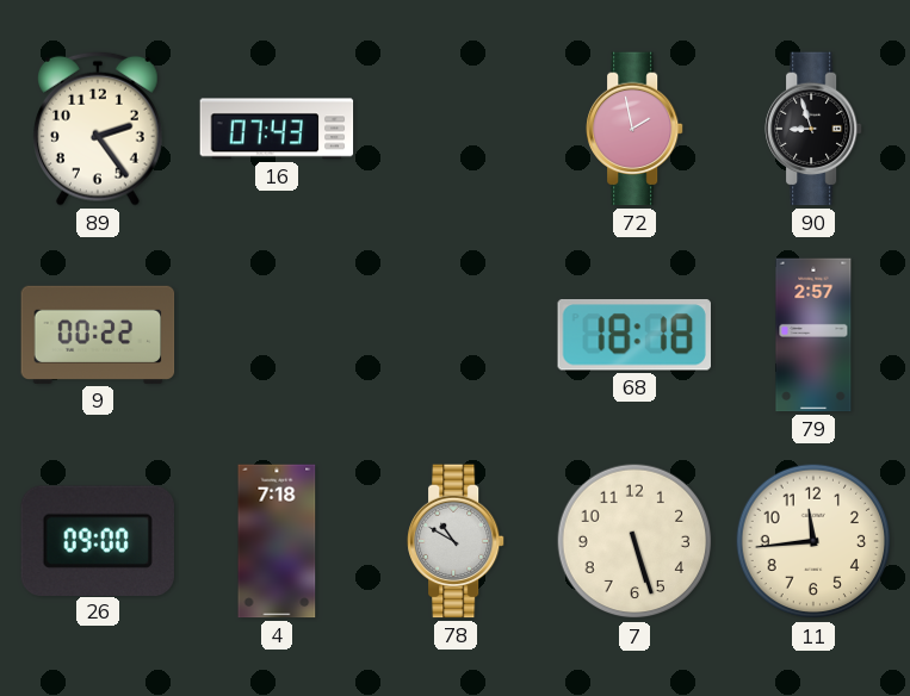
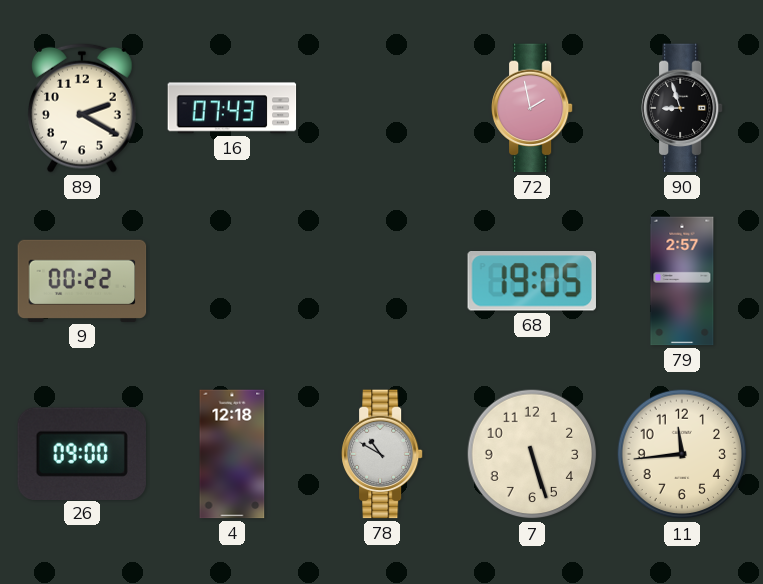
89: 2:24 -> 2:20 (83, 108)
68: 18:18 -> 19:05 (532, 282)
4: 7:18 -> 12:18 (232, 454)
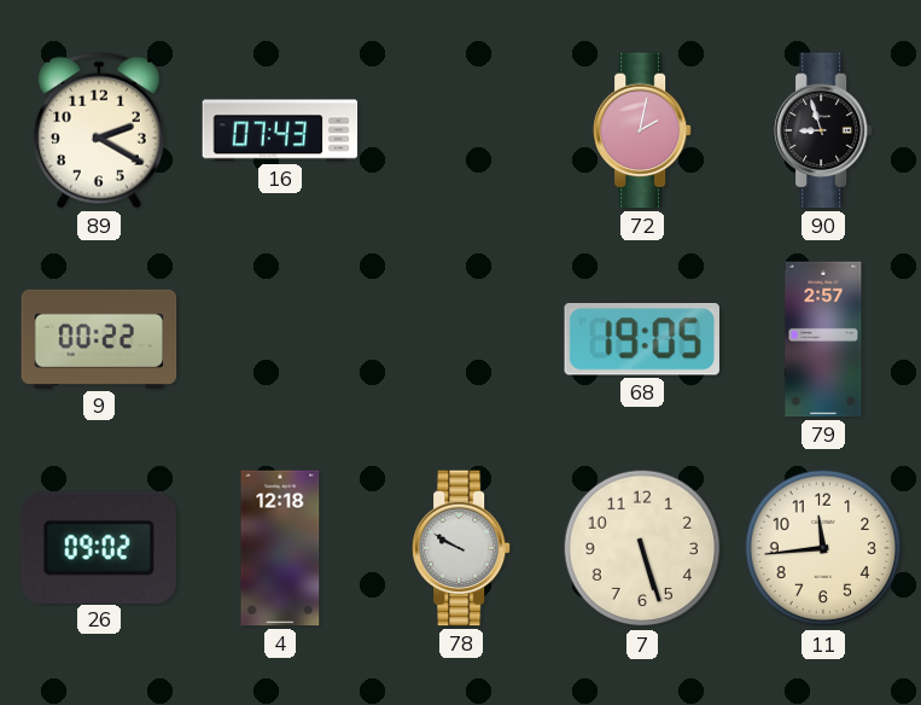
72: 1:58 -> 2:02 (643, 130)
26: 09:00 -> 09:02 (99, 547)
78: 10:50 -> 9:50 (462, 548)
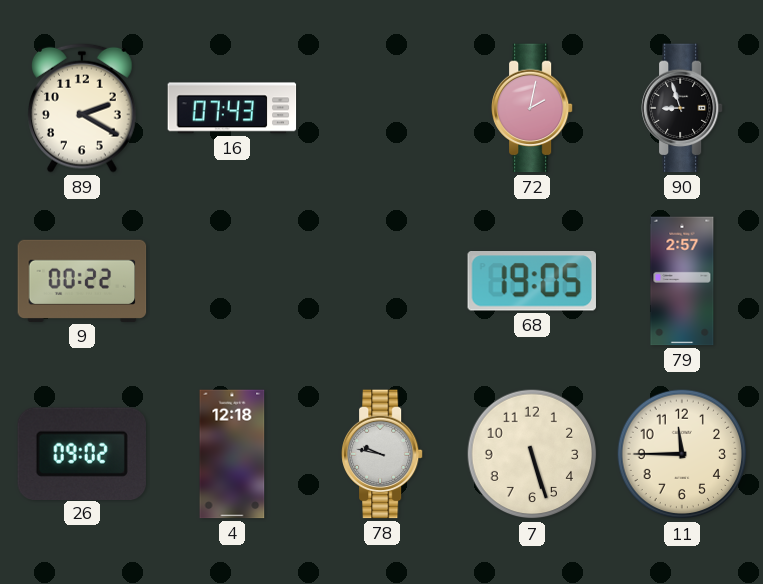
78: 9:50 -> 9:47 (383, 454)
11: 11:44 -> 11:45 (682, 454)
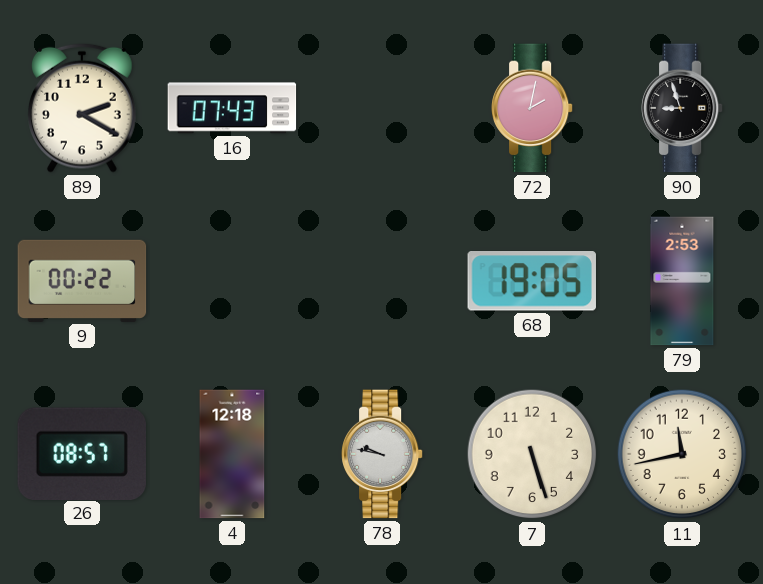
79: 2:57 -> 2:53 (682, 281)
26: 09:02 -> 08:57 (82, 453)
11: 11:45 -> 11:43 (682, 454)
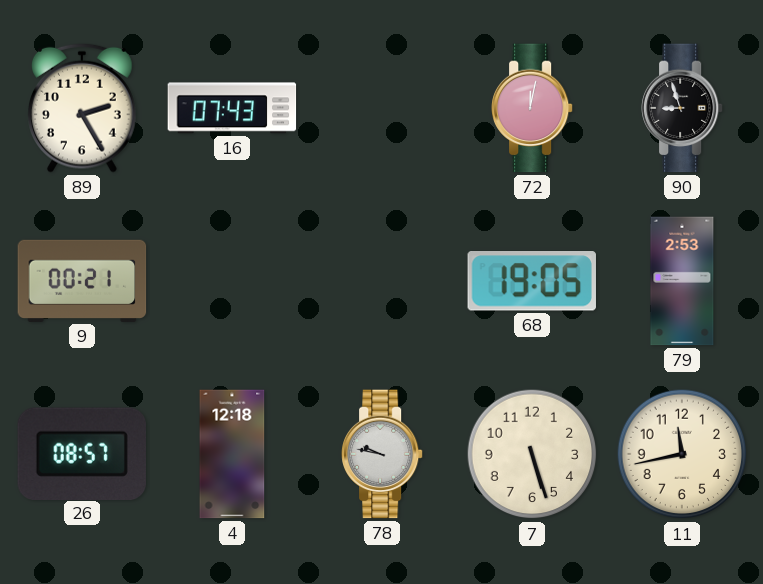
89: 2:20 -> 2:25 (83, 108)
72: 2:02 -> 12:02 (533, 108)
9: 00:22 -> 00:21 (82, 281)
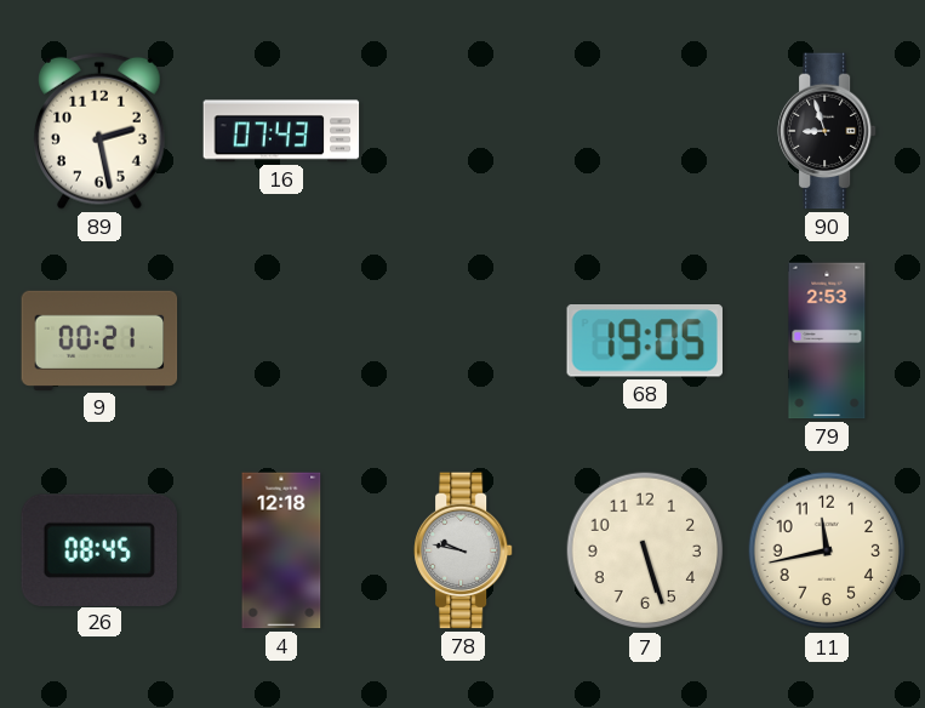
89: 2:25 -> 2:28 (101, 131)
72: 12:02 -> none (533, 108)
26: 08:57 -> 08:45 (99, 549)
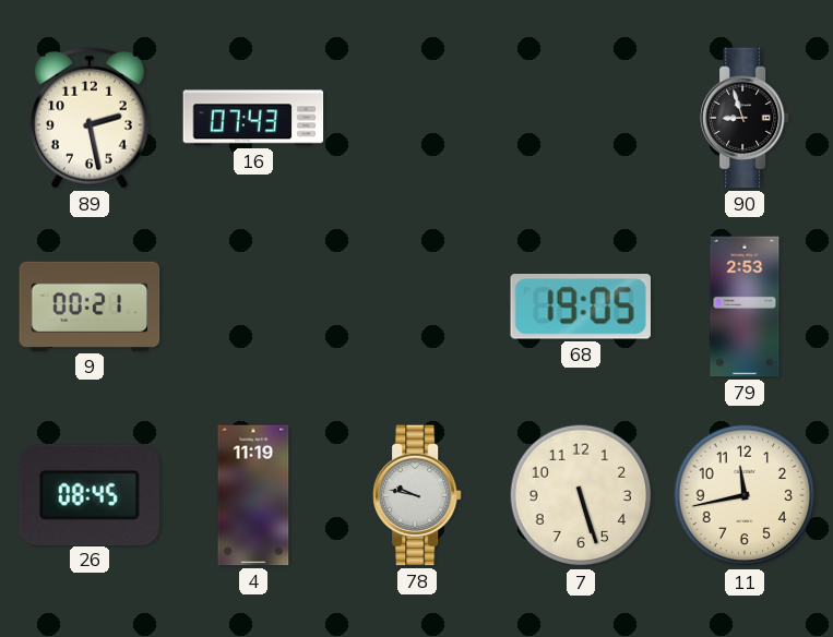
4: 12:18 -> 11:19 (253, 495)
